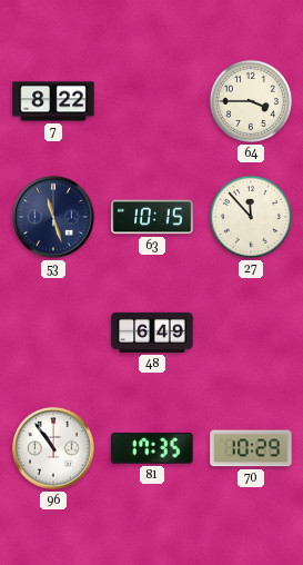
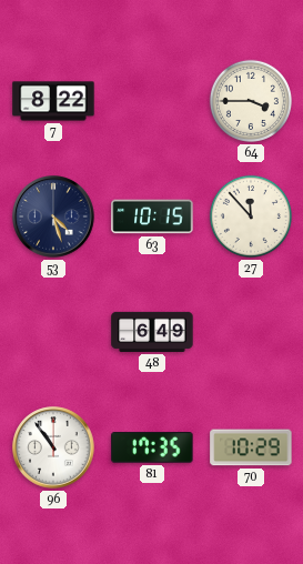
53: 11:27 -> 4:27 (53, 216)
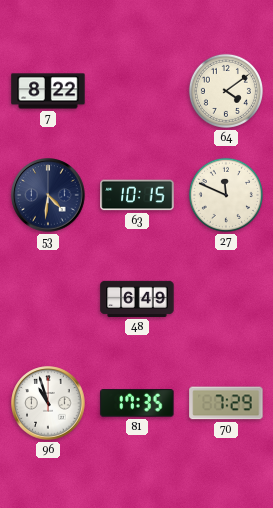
64: 3:45 -> 4:09 (226, 91)
53: 4:27 -> 4:31 (48, 195)
27: 11:53 -> 11:49 (226, 195)
96: 10:54 -> 10:57 (48, 403)
70: 10:29 -> 7:29 (226, 403)
